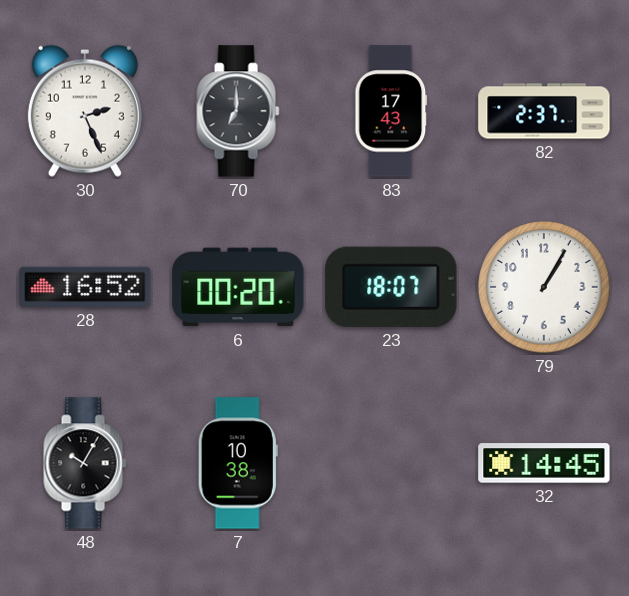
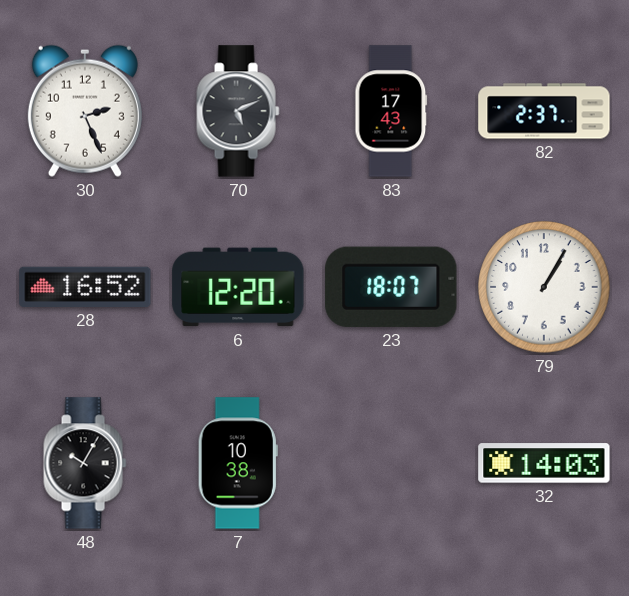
70: 7:00 -> 5:11 (238, 111)
6: 00:20 -> 12:20 (238, 287)
32: 14:45 -> 14:03 (544, 463)
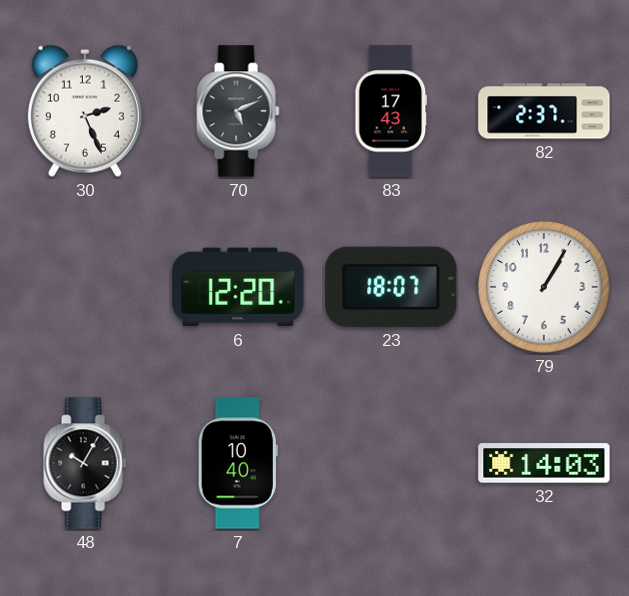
28: 16:52 -> none (85, 287)
7: 10:38 -> 10:40 (238, 463)
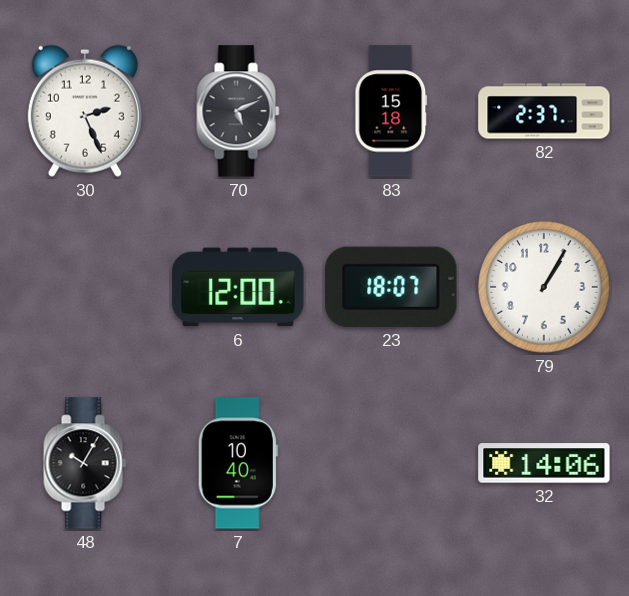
83: 17:43 -> 15:18 (391, 111)
6: 12:20 -> 12:00 (238, 287)
32: 14:03 -> 14:06 (544, 463)
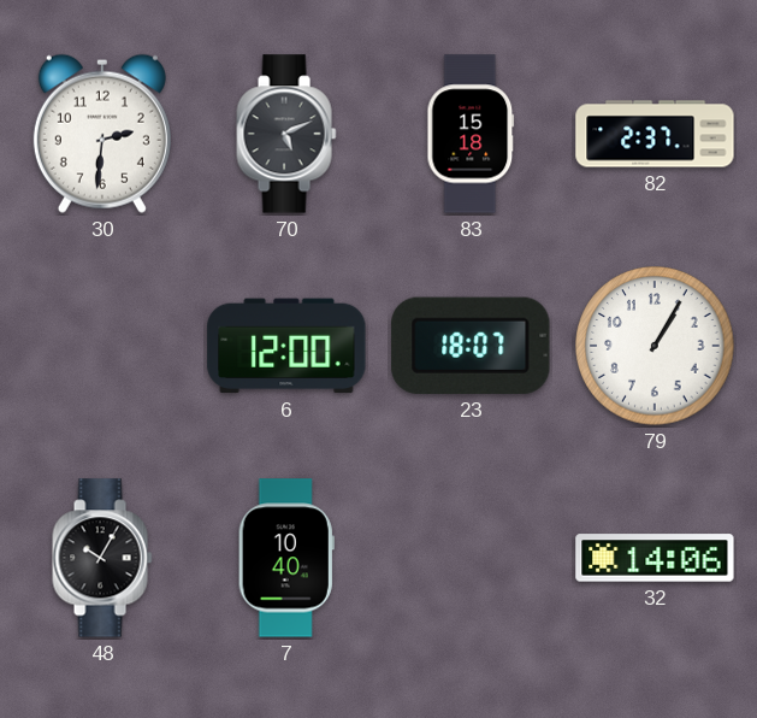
30: 2:26 -> 2:31 (102, 134)
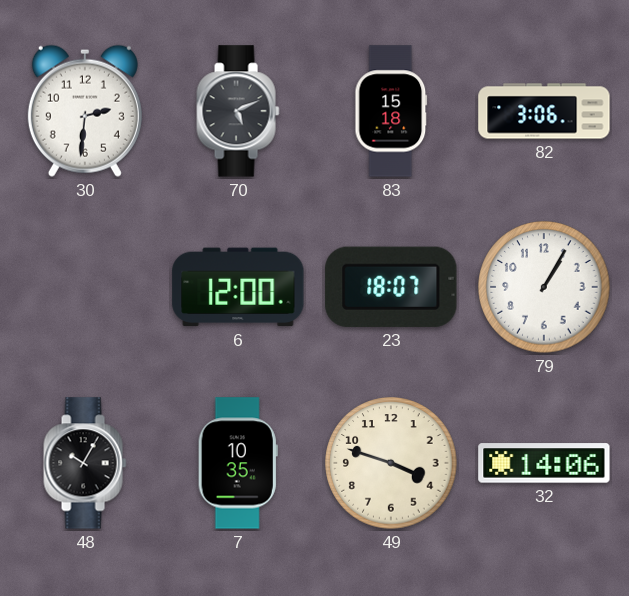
82: 2:37 -> 3:06 (544, 111)
7: 10:40 -> 10:35 (238, 463)
49: none -> 3:48 (391, 463)
